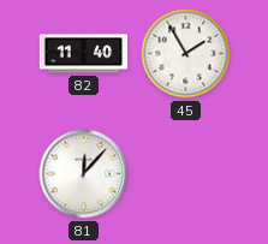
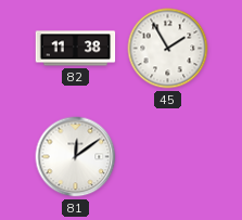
82: 11:40 -> 11:38 (76, 49)
81: 12:07 -> 12:09 (76, 157)
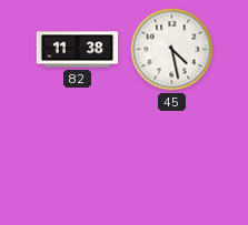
45: 1:55 -> 4:28 (172, 50)
81: 12:09 -> none (76, 157)
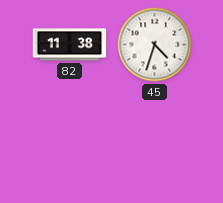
45: 4:28 -> 4:33 (155, 45)
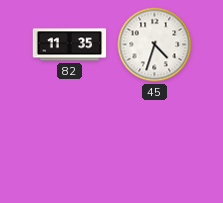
82: 11:38 -> 11:35 (70, 45)
